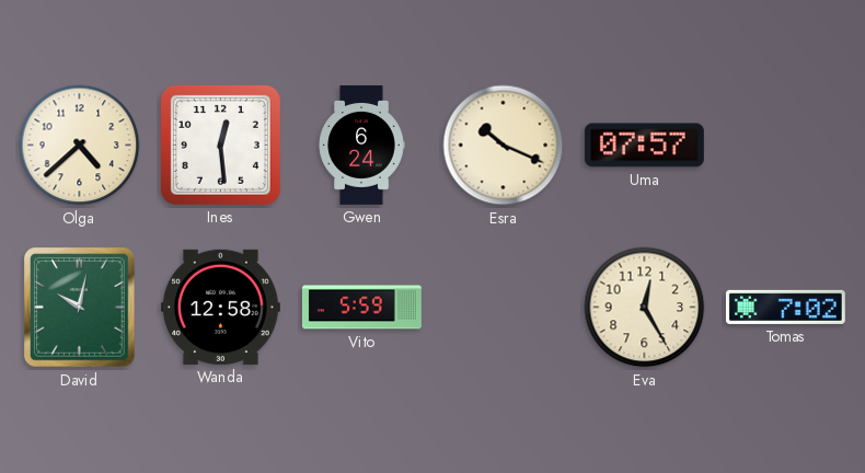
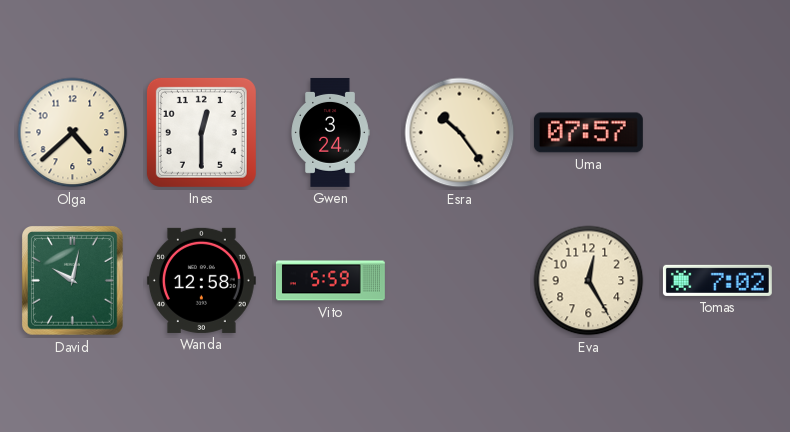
Ines: 12:29 -> 12:30 (201, 132)
Gwen: 6:24 -> 3:24 (330, 132)
Esra: 10:19 -> 10:24 (460, 133)
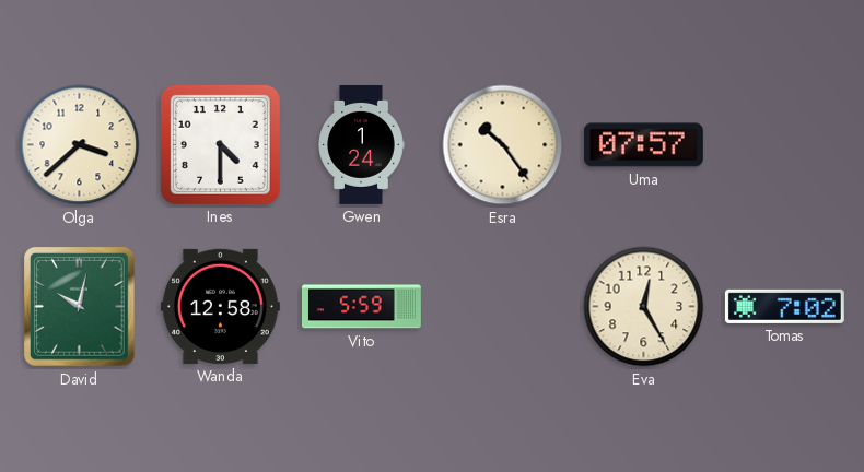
Olga: 4:38 -> 3:38 (80, 145)
Ines: 12:30 -> 4:30 (220, 144)
Gwen: 3:24 -> 1:24 (361, 144)
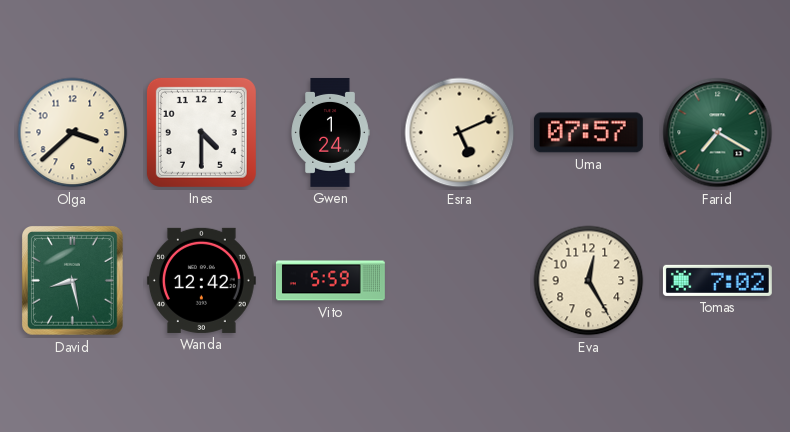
Esra: 10:24 -> 5:11 (460, 133)
Farid: none -> 7:20 (718, 133)
David: 10:02 -> 8:28 (73, 281)
Wanda: 12:58 -> 12:42 (201, 280)
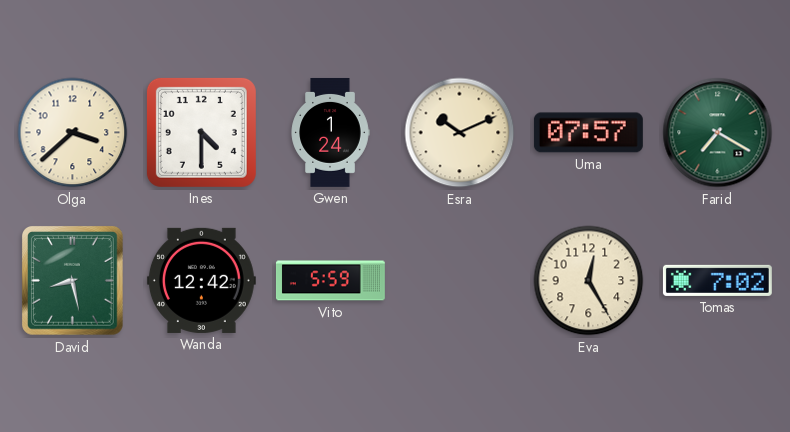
Esra: 5:11 -> 10:11 (460, 133)
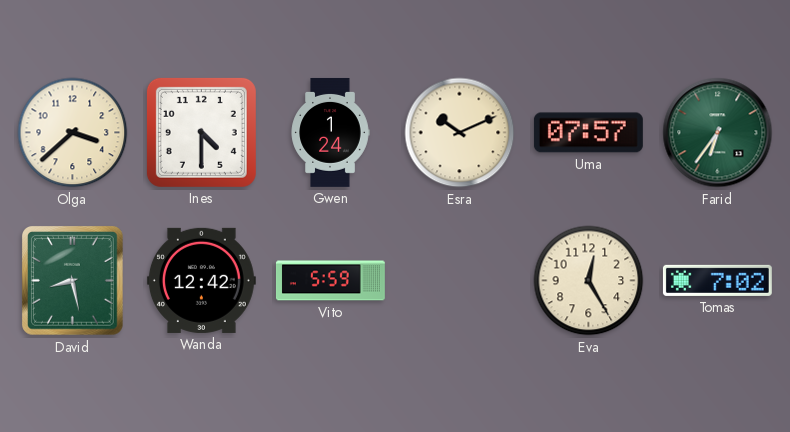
Farid: 7:20 -> 6:36 (718, 133)
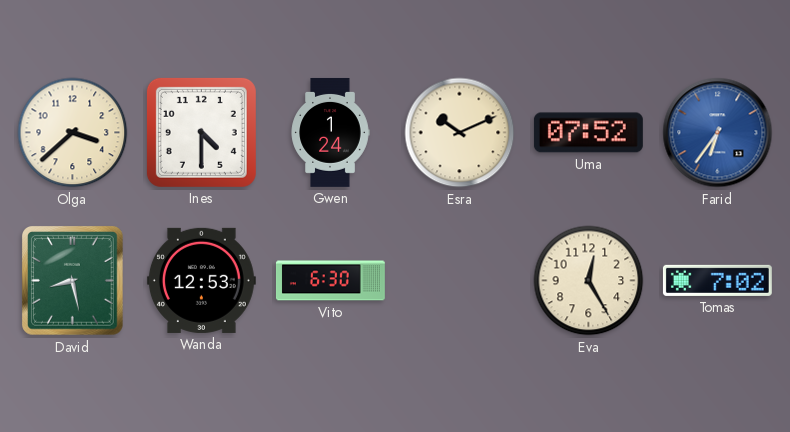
Uma: 07:57 -> 07:52 (588, 133)
Farid dial: green -> blue (718, 133)
Wanda: 12:42 -> 12:53 (201, 280)
Vito: 5:59 -> 6:30 (330, 281)
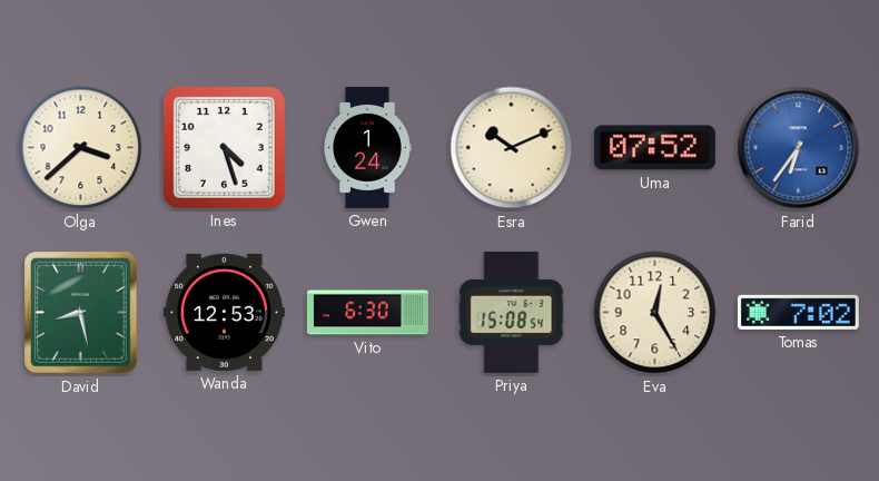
Ines: 4:30 -> 4:27 (224, 147)
Priya: none -> 15:08 (512, 312)
